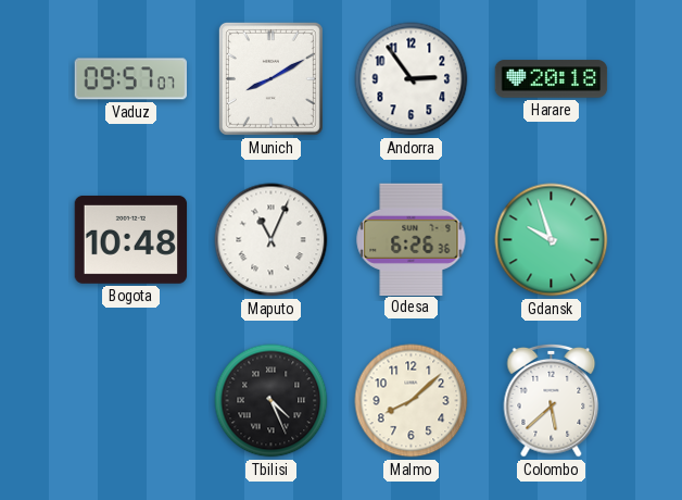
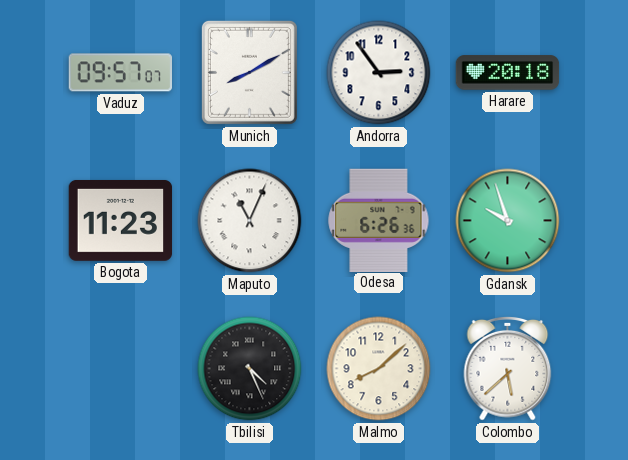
Bogota: 10:48 -> 11:23 (121, 220)
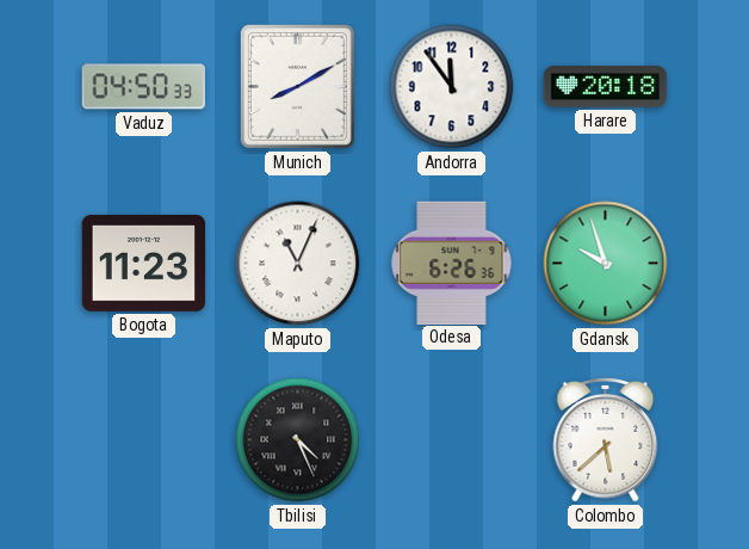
Vaduz: 09:57 -> 04:50 (143, 87)
Andorra: 2:54 -> 11:54 (452, 87)
Malmo: 8:08 -> none (379, 369)
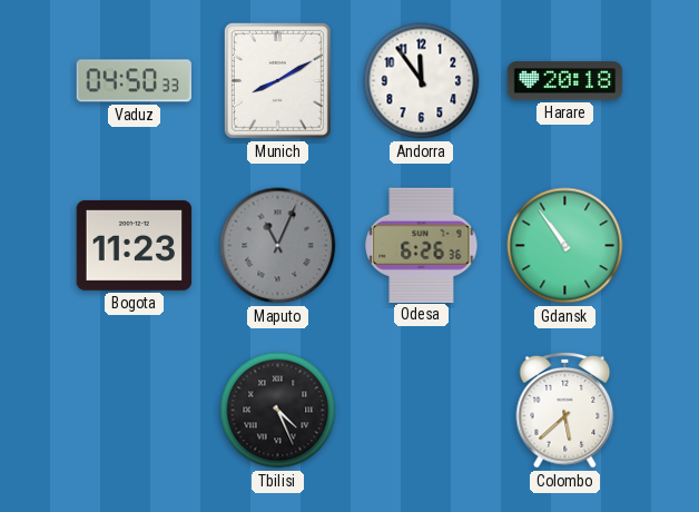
Maputo dial: white -> grey (278, 246)
Gdansk: 9:57 -> 10:54 (565, 246)
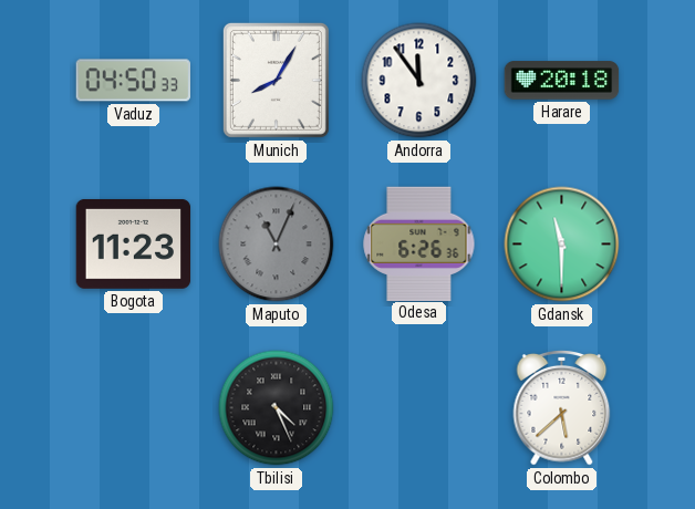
Munich: 8:10 -> 8:05 (276, 80)
Gdansk: 10:54 -> 11:30 (562, 245)
